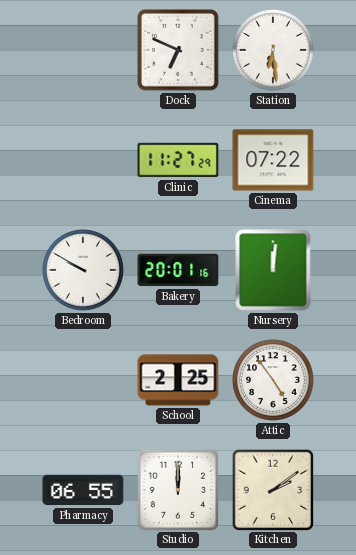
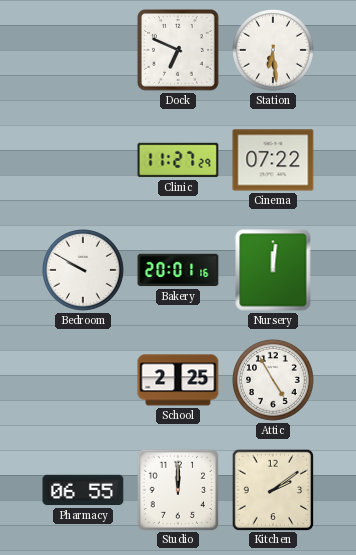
Attic: 4:54 -> 4:55 (274, 381)
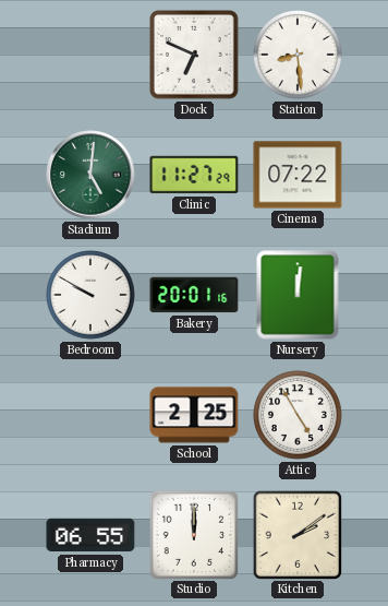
Station: 6:29 -> 8:29 (299, 56)
Stadium: none -> 5:01 (90, 175)
